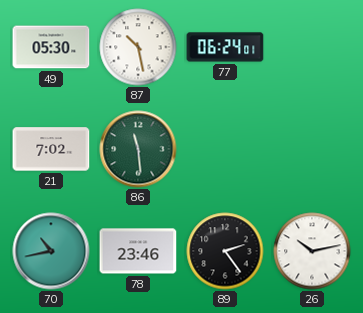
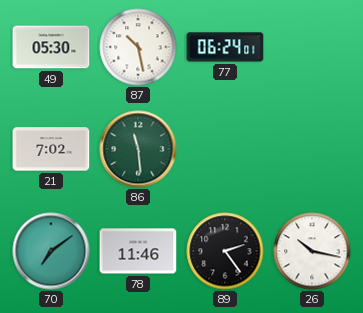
70: 10:43 -> 7:09 (51, 251)
78: 23:46 -> 11:46 (138, 251)
26: 10:13 -> 10:17 (312, 251)
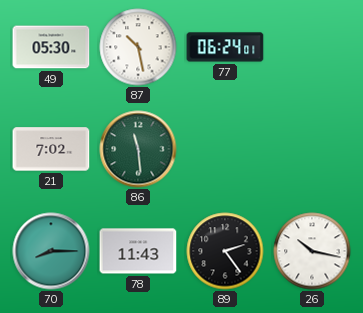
70: 7:09 -> 8:15 (51, 251)
78: 11:46 -> 11:43 (138, 251)
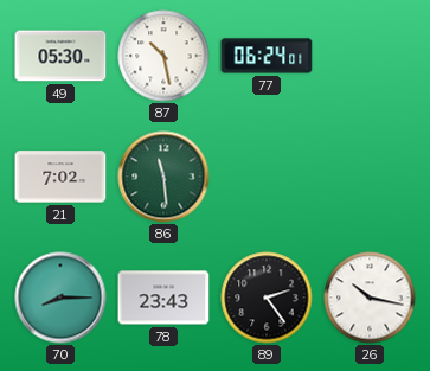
78: 11:43 -> 23:43 (163, 298)
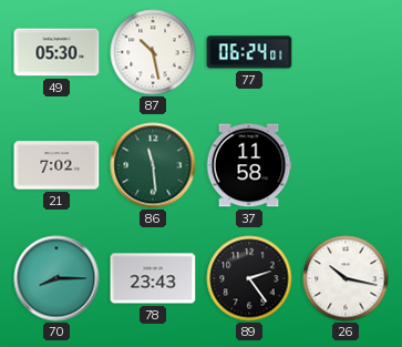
37: none -> 11:58 (249, 165)
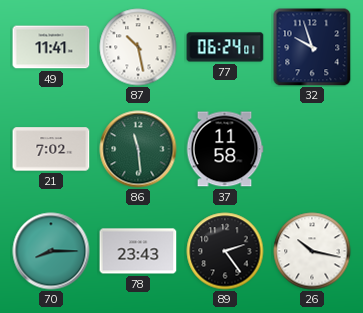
49: 05:30 -> 11:41 (51, 47)
32: none -> 9:57 (312, 47)
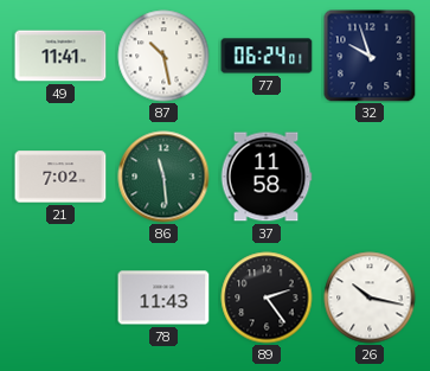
70: 8:15 -> none (51, 251)
78: 23:43 -> 11:43 (163, 298)
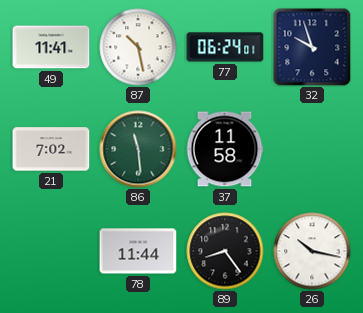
78: 11:43 -> 11:44 (138, 251)
89: 2:24 -> 8:24 (225, 251)
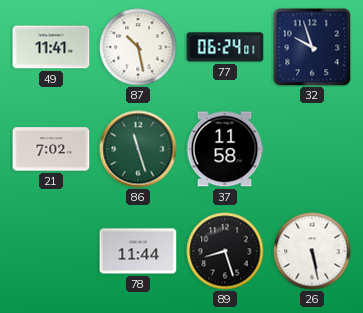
86: 11:29 -> 11:27 (138, 149)
89: 8:24 -> 8:27 (225, 251)
26: 10:17 -> 5:28 (312, 251)
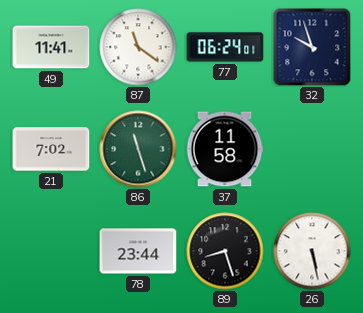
87: 10:28 -> 11:21 (138, 47)
78: 11:44 -> 23:44 (138, 251)
